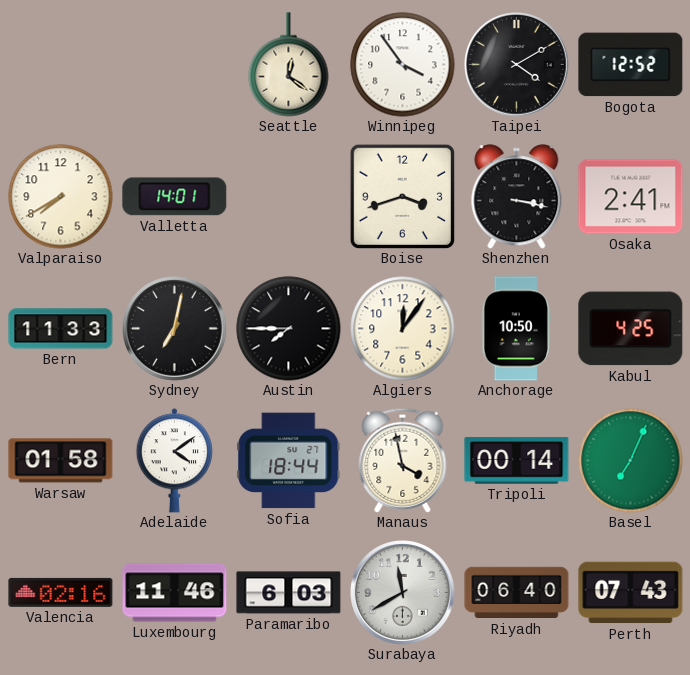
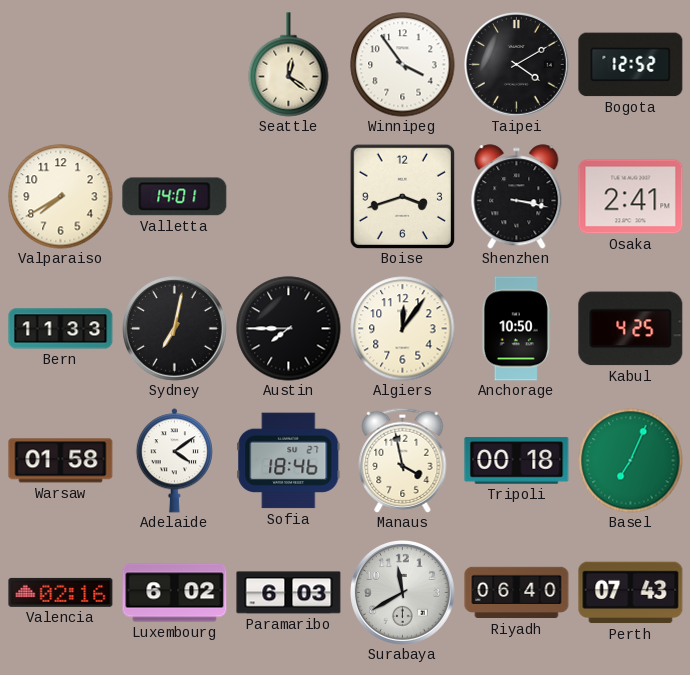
Sofia: 18:44 -> 18:46 (289, 461)
Tripoli: 00:14 -> 00:18 (517, 461)
Luxembourg: 11:46 -> 6:02 (175, 593)
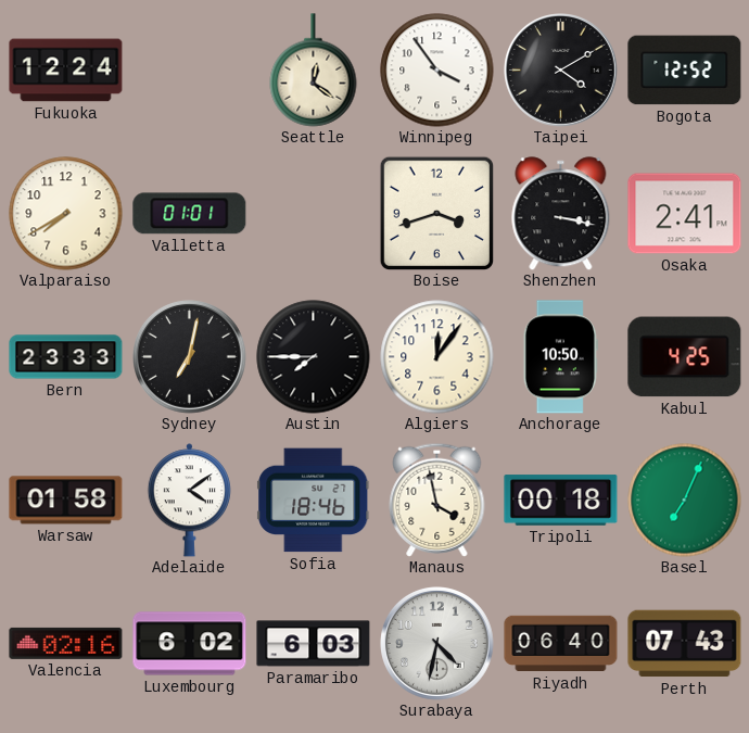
Fukuoka: none -> 12:24 (66, 71)
Valletta: 14:01 -> 01:01 (190, 214)
Bern: 11:33 -> 23:33 (66, 357)
Surabaya: 11:40 -> 4:32 (437, 644)
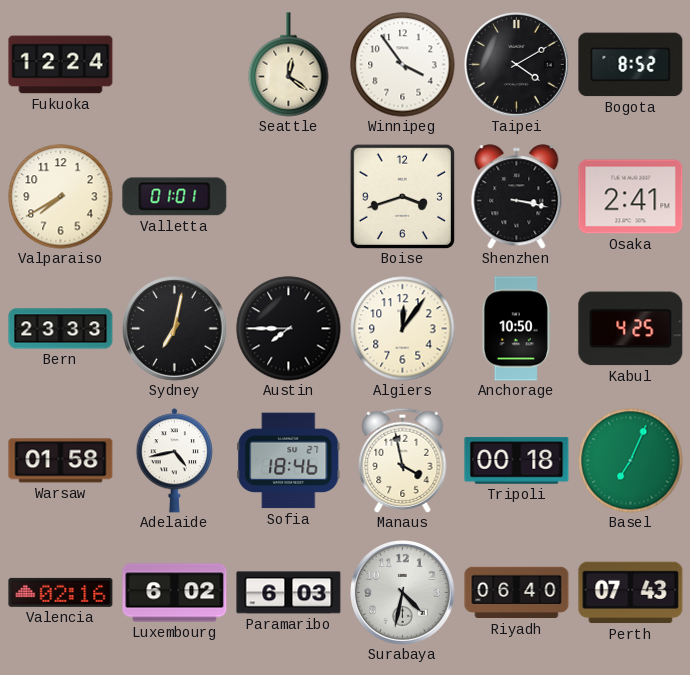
Bogota: 12:52 -> 8:52 (631, 65)
Adelaide: 4:09 -> 4:43 (174, 461)
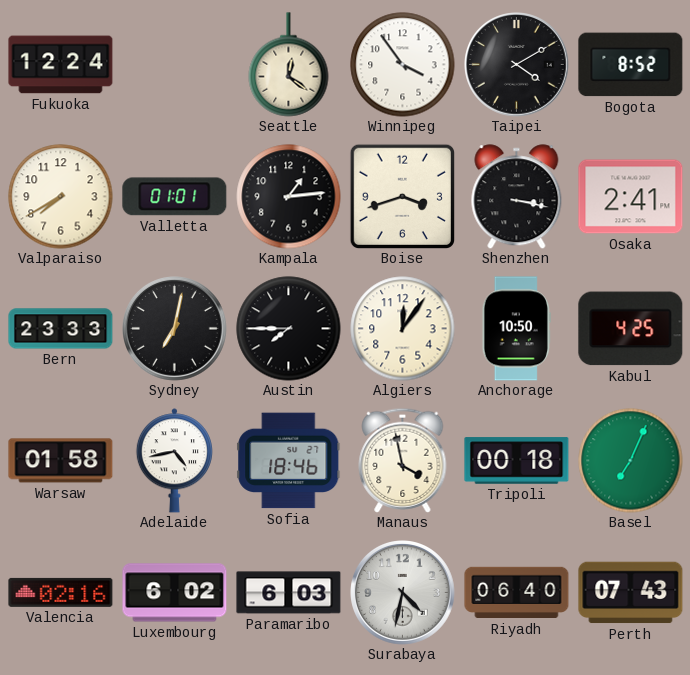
Kampala: none -> 1:14 (289, 197)
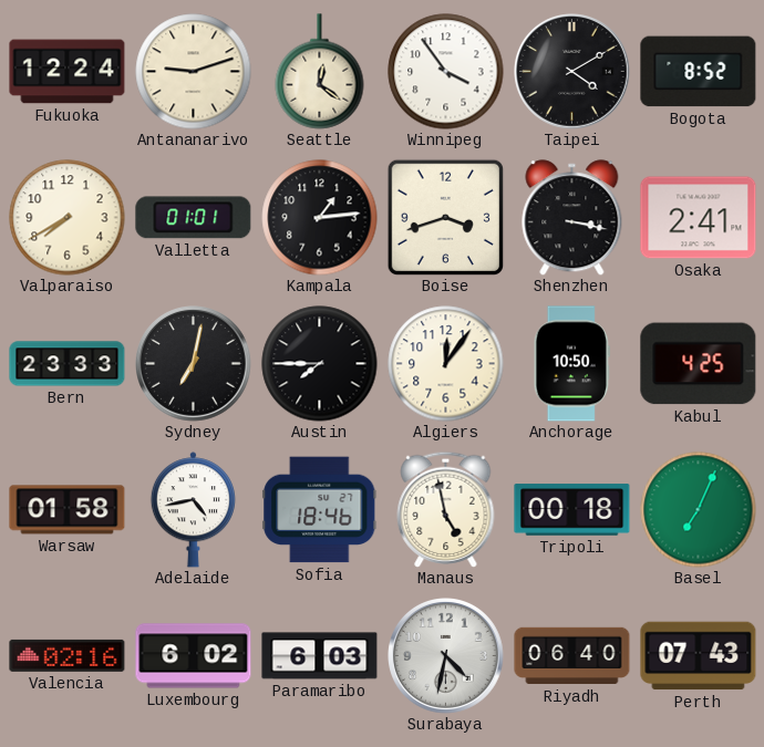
Antananarivo: none -> 9:12 (194, 72)
Manaus: 3:58 -> 4:58 (446, 509)
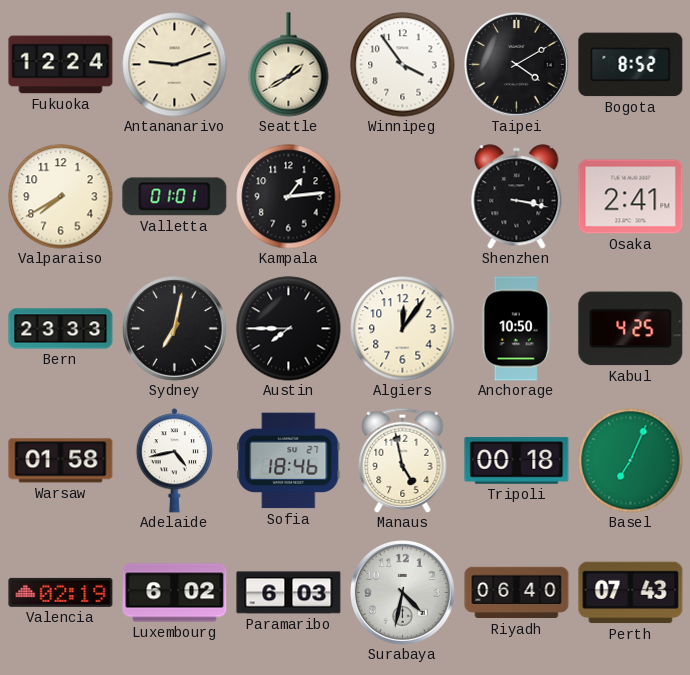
Seattle: 12:21 -> 1:40 (289, 65)
Boise: 3:42 -> none (445, 217)
Valencia: 02:16 -> 02:19 (61, 592)
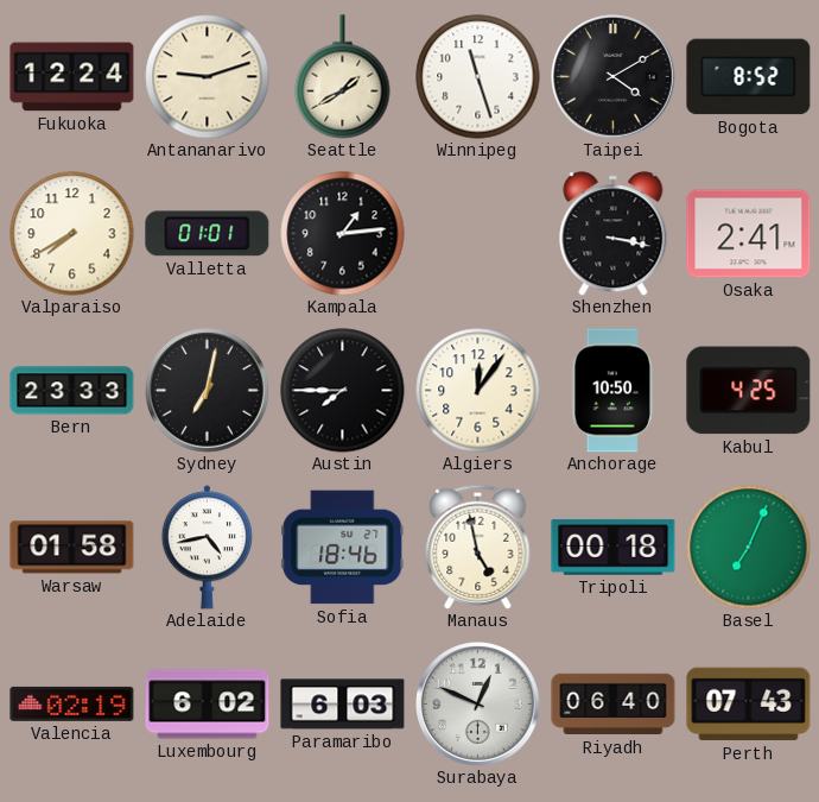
Winnipeg: 3:54 -> 11:27 (478, 77)
Surabaya: 4:32 -> 12:49 (478, 705)
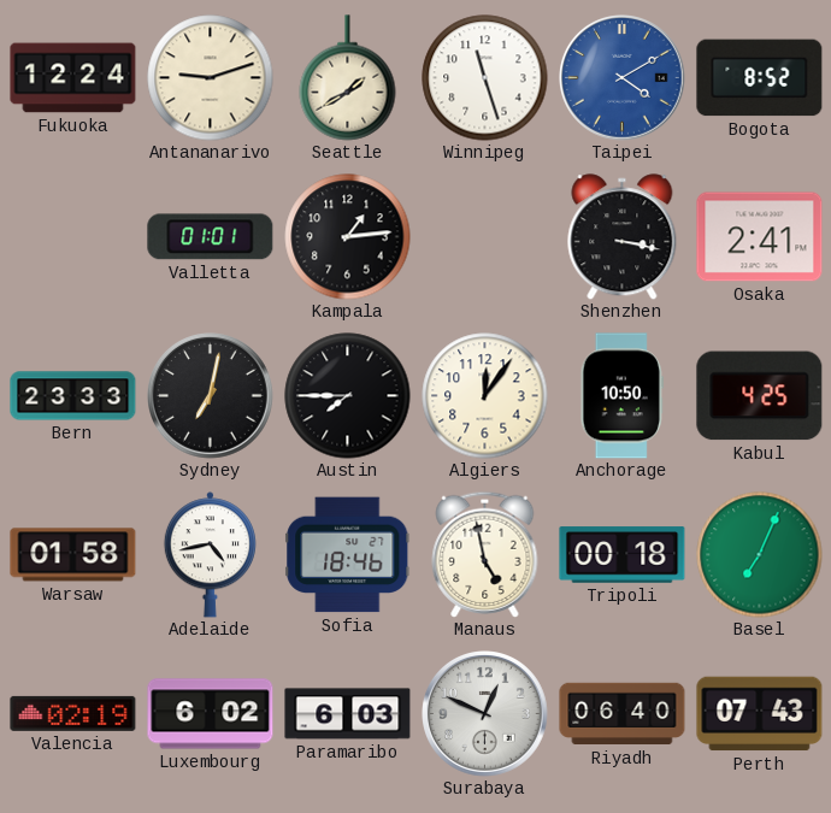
Taipei dial: black -> blue (623, 78)
Valparaiso: 7:40 -> none (72, 234)
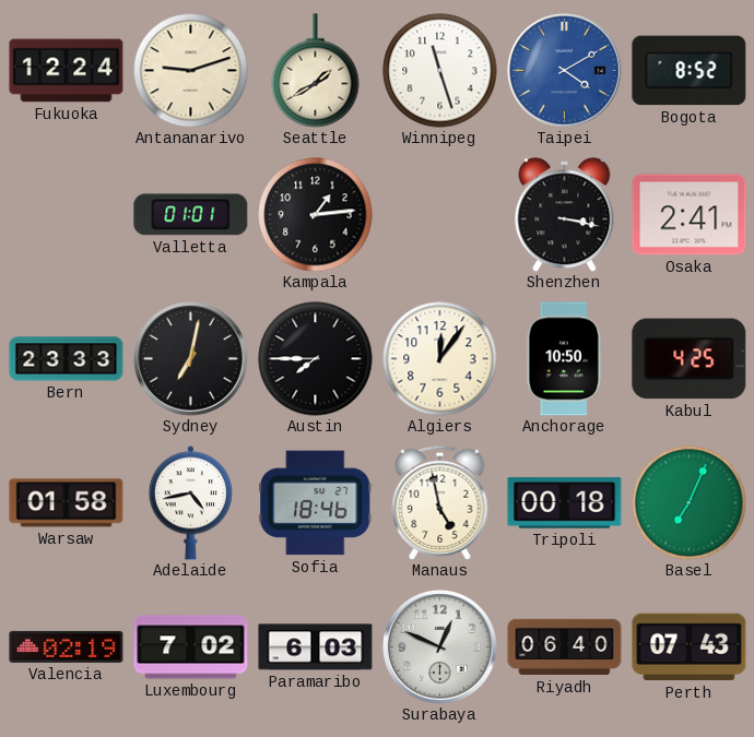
Luxembourg: 6:02 -> 7:02 (191, 647)
